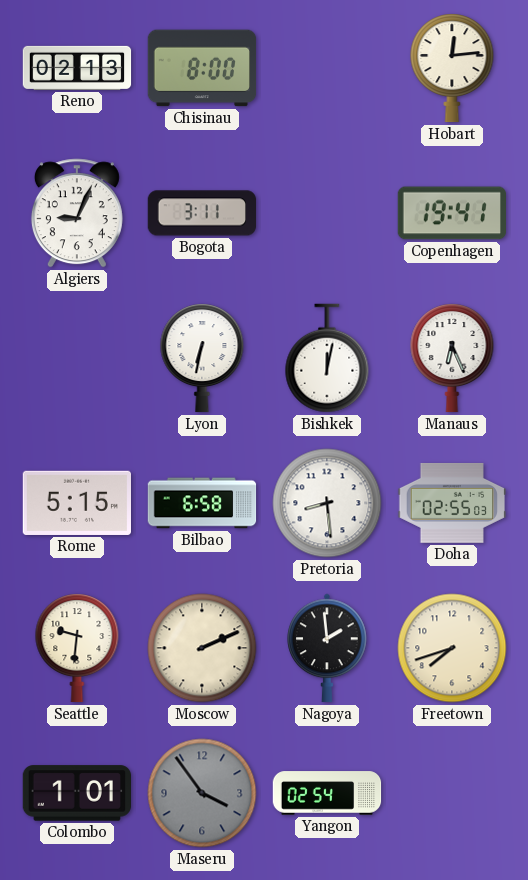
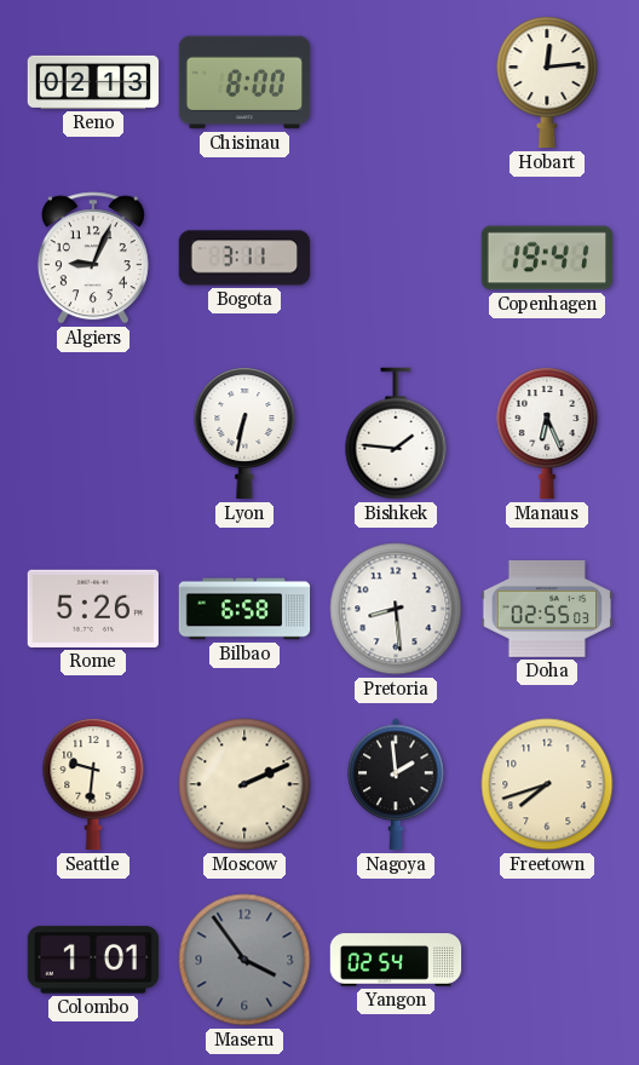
Bishkek: 12:02 -> 1:46 (396, 433)
Rome: 5:15 -> 5:26 (92, 609)
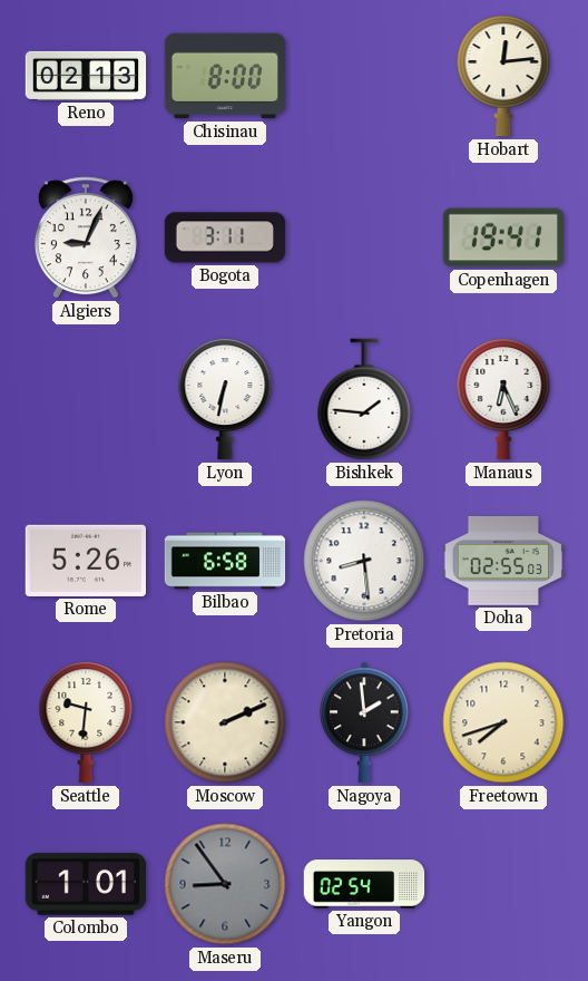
Maseru: 3:54 -> 8:54 (225, 884)
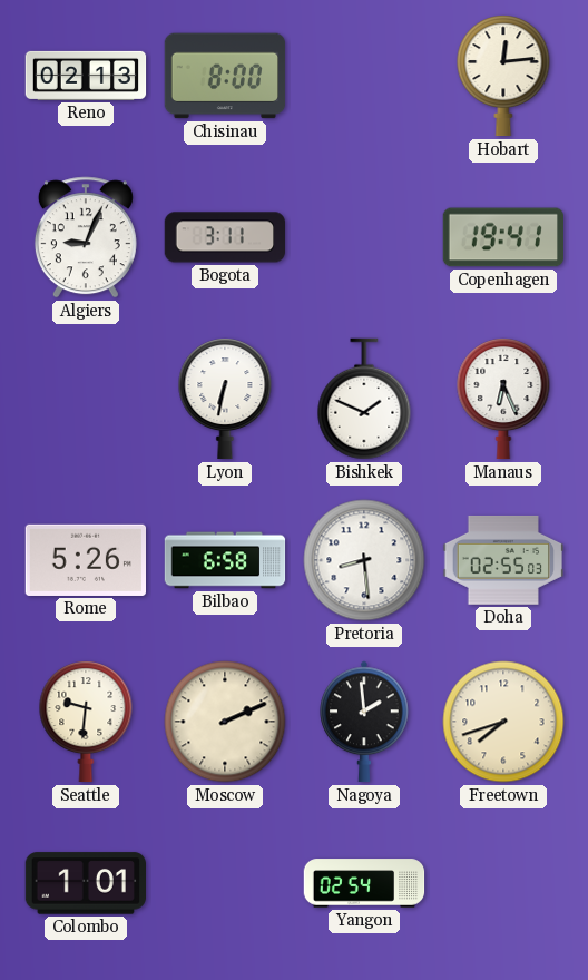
Bishkek: 1:46 -> 1:49 (364, 399)
Maseru: 8:54 -> none (225, 884)
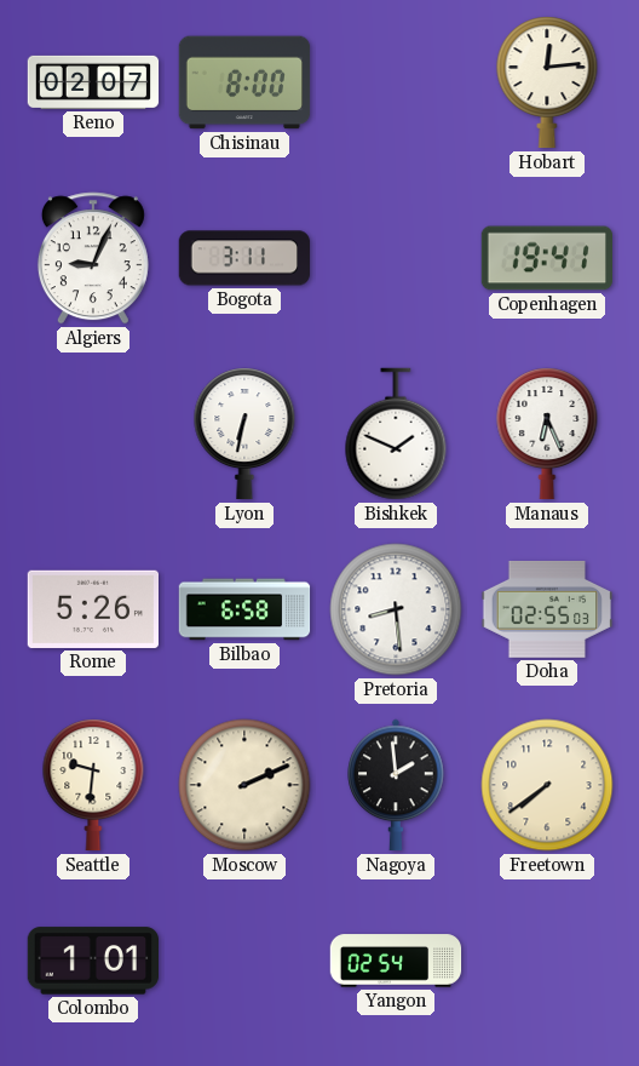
Reno: 02:13 -> 02:07 (93, 82)
Freetown: 7:42 -> 7:39 (547, 785)
